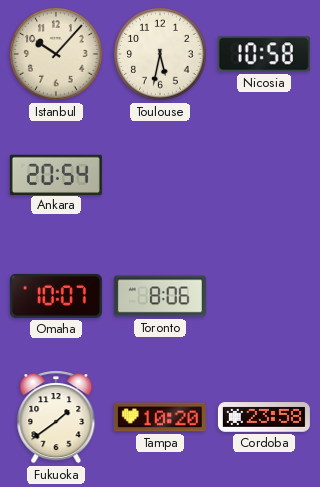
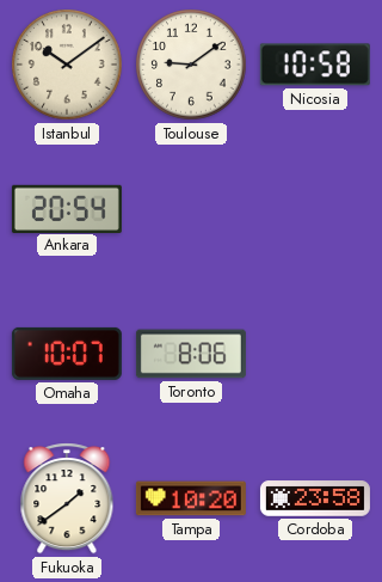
Istanbul: 10:07 -> 10:09 (67, 65)
Toulouse: 5:32 -> 9:09 (191, 65)
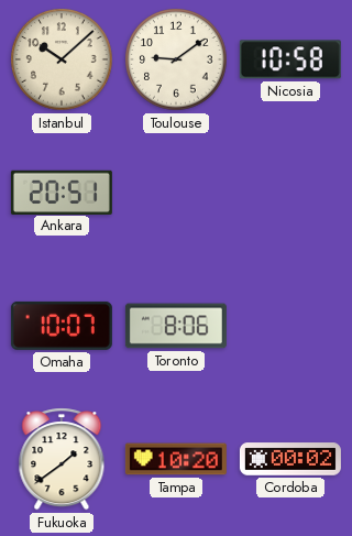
Istanbul: 10:09 -> 10:08 (62, 59)
Ankara: 20:54 -> 20:51 (62, 192)
Cordoba: 23:58 -> 00:02 (290, 459)
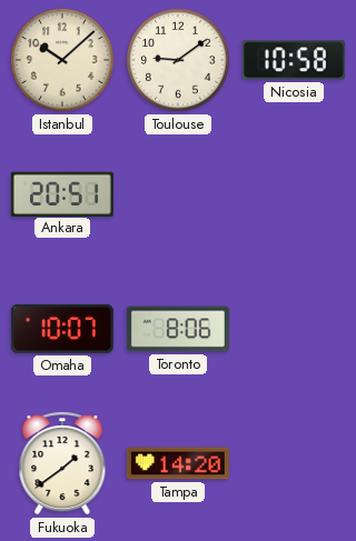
Tampa: 10:20 -> 14:20 (178, 463)
Cordoba: 00:02 -> none (290, 459)
